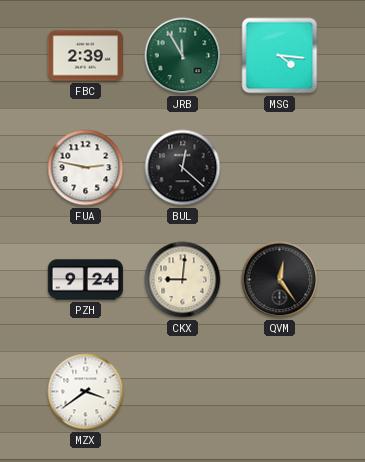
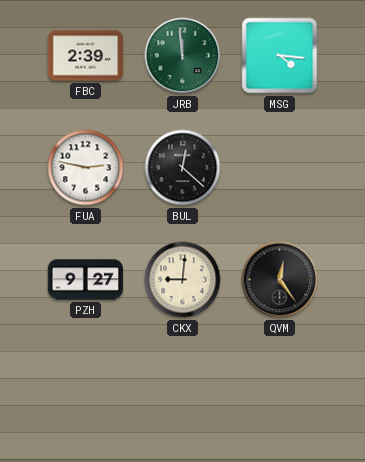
JRB: 11:55 -> 11:59 (183, 56)
PZH: 9:24 -> 9:27 (85, 280)
MZX: 3:39 -> none (86, 392)
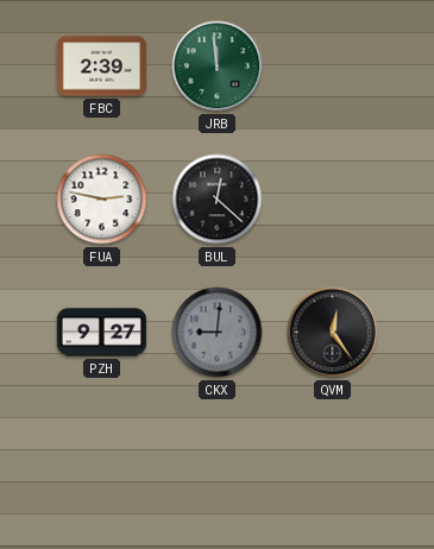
MSG: 4:16 -> none (280, 56)
CKX dial: cream -> grey (218, 333)
